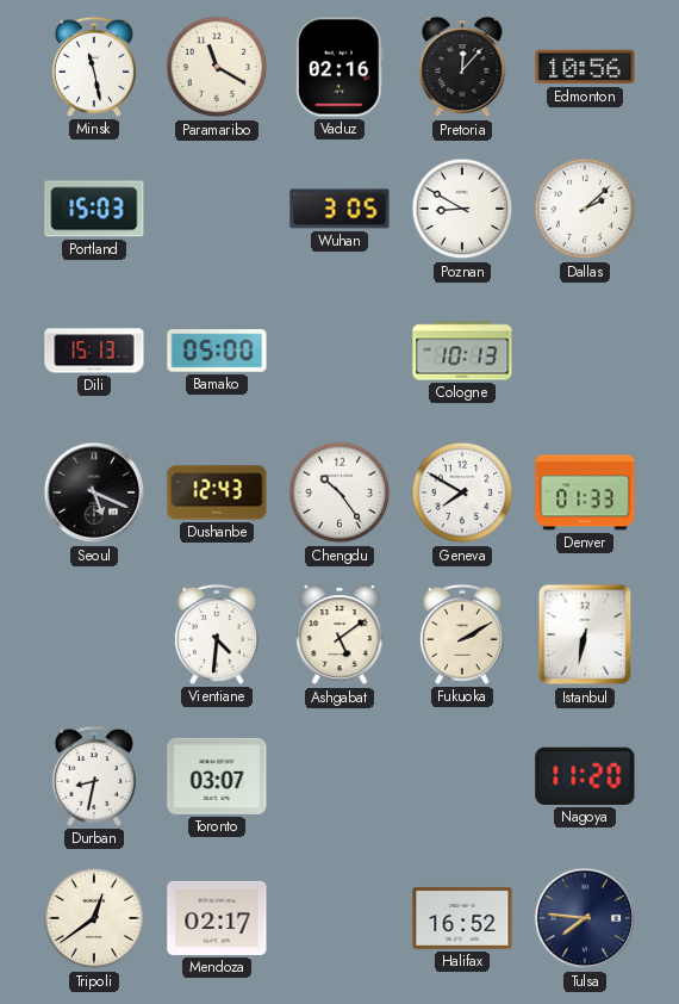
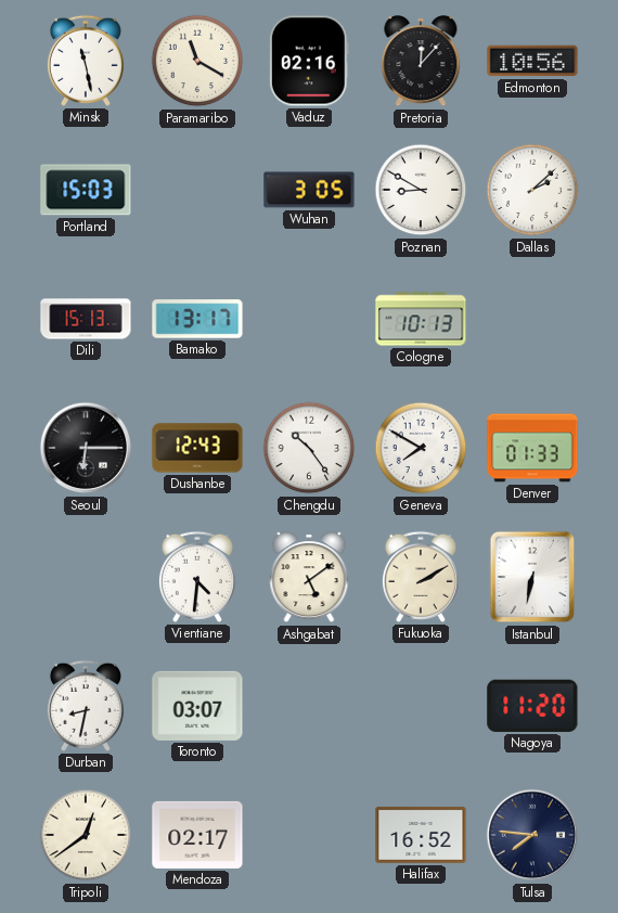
Bamako: 05:00 -> 13:17 (197, 319)
Seoul: 5:19 -> 6:15 (86, 448)
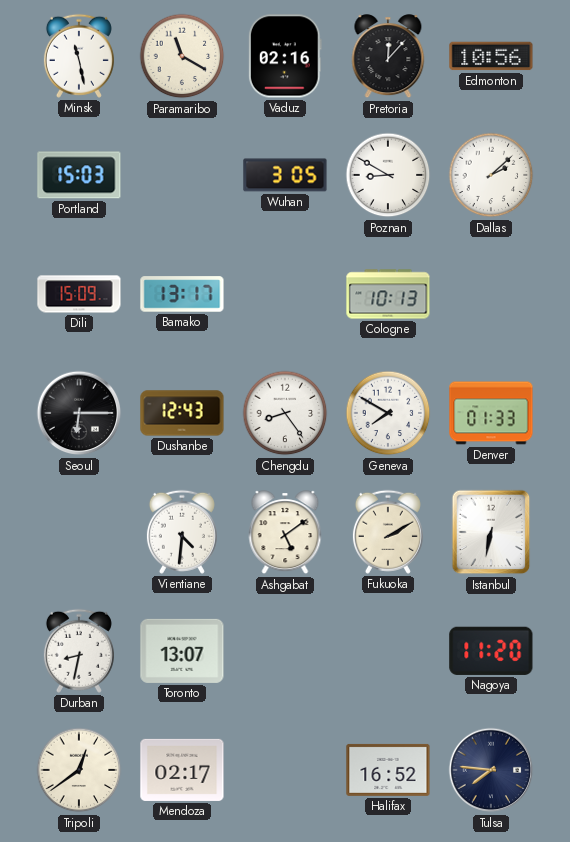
Dili: 15:13 -> 15:09 (79, 294)
Chengdu: 10:24 -> 8:24 (285, 413)
Toronto: 03:07 -> 13:07 (182, 651)
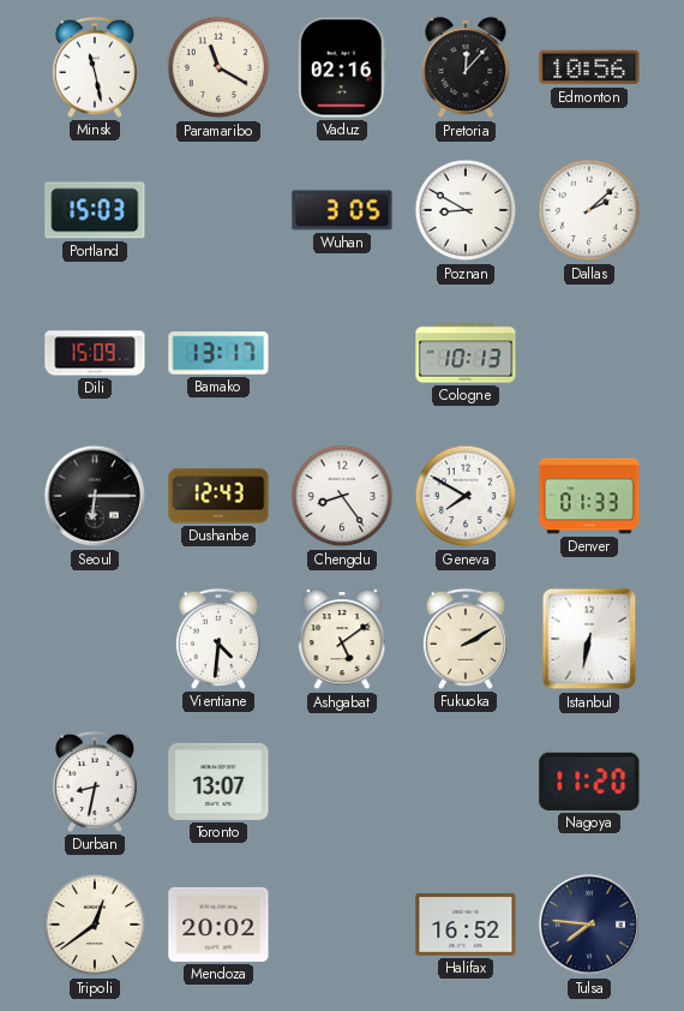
Mendoza: 02:17 -> 20:02 (218, 925)
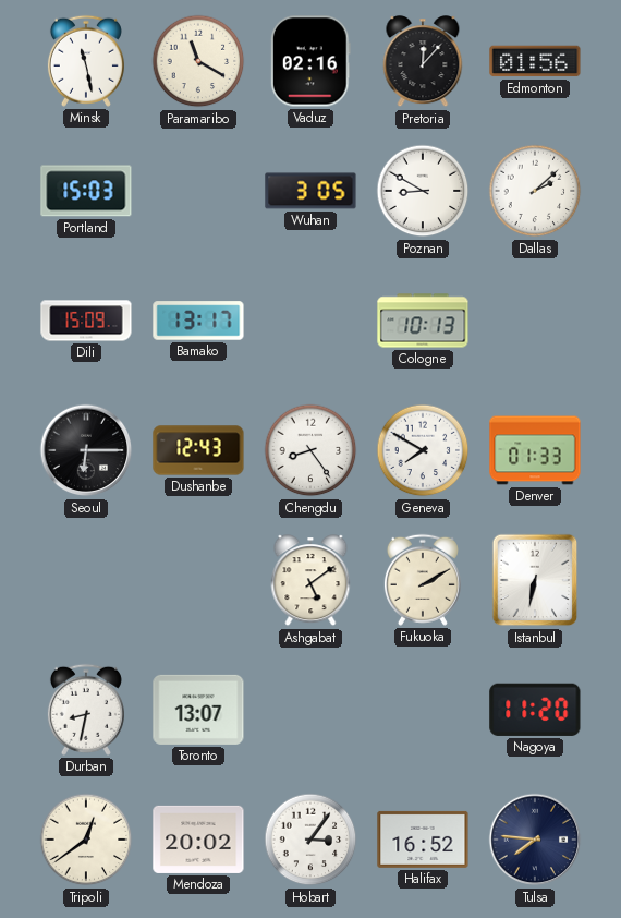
Edmonton: 10:56 -> 01:56 (535, 61)
Vientiane: 4:31 -> none (218, 639)
Hobart: none -> 3:06 (310, 840)
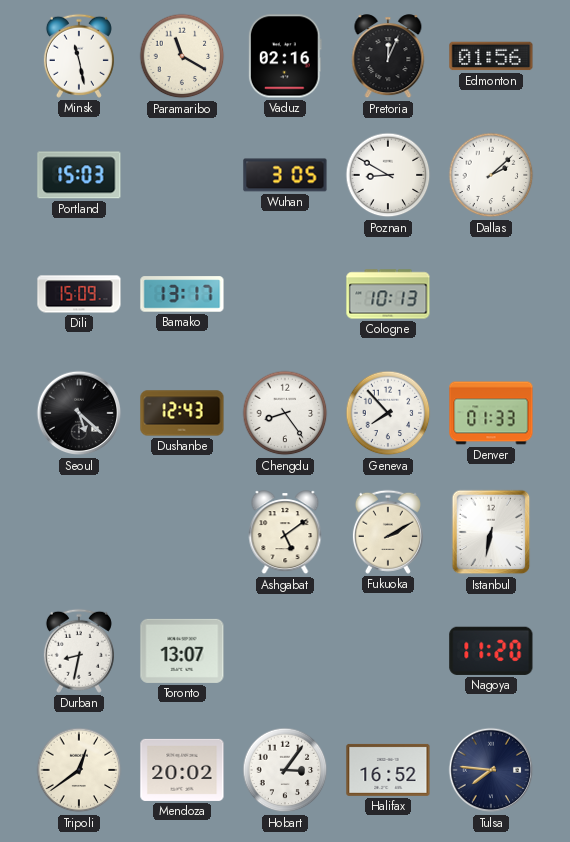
Pretoria: 12:07 -> 12:04 (388, 57)
Seoul: 6:15 -> 5:22 (79, 413)
Geneva: 7:50 -> 7:53 (388, 413)
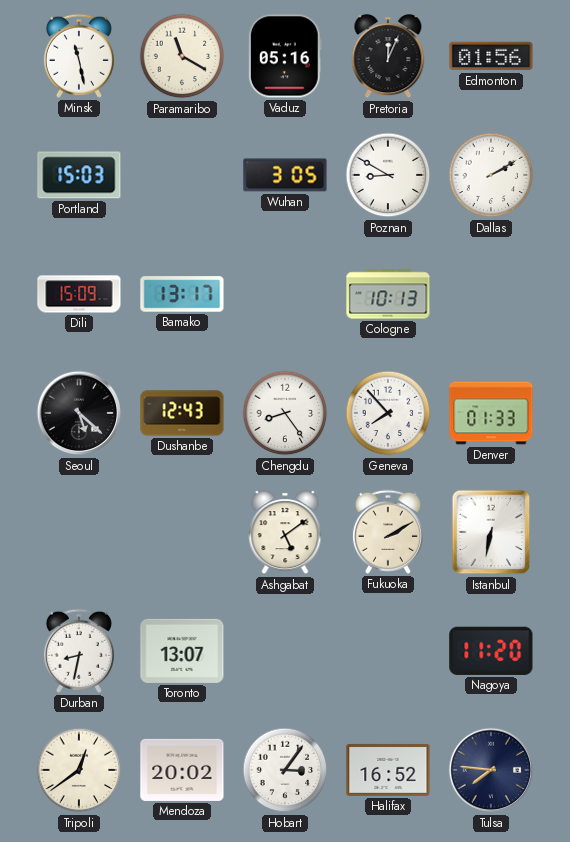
Vaduz: 02:16 -> 05:16 (285, 56)
Dallas: 2:08 -> 2:10 (491, 175)
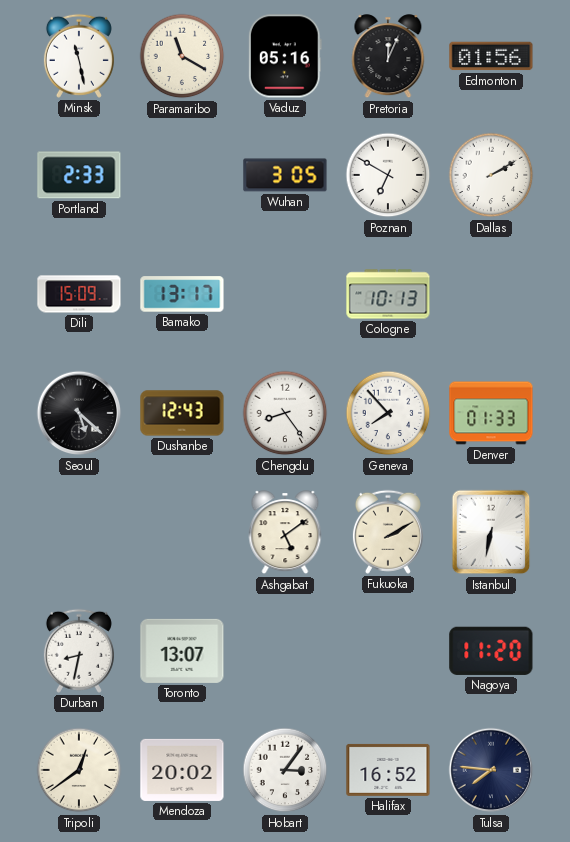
Portland: 15:03 -> 2:33 (79, 175)
Poznan: 8:50 -> 6:50 (388, 175)
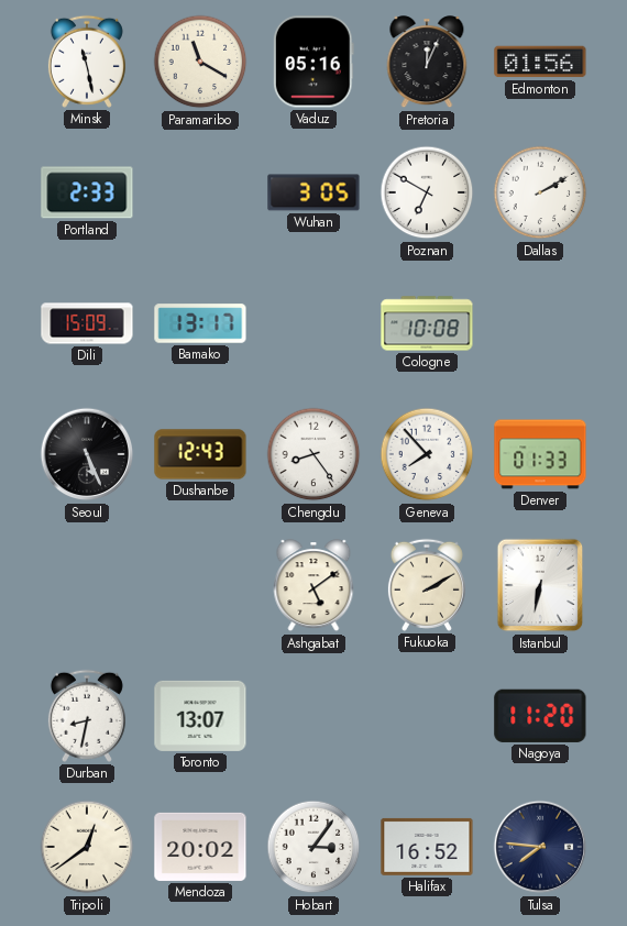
Cologne: 10:13 -> 10:08 (427, 323)
Seoul: 5:22 -> 5:26 (87, 454)
